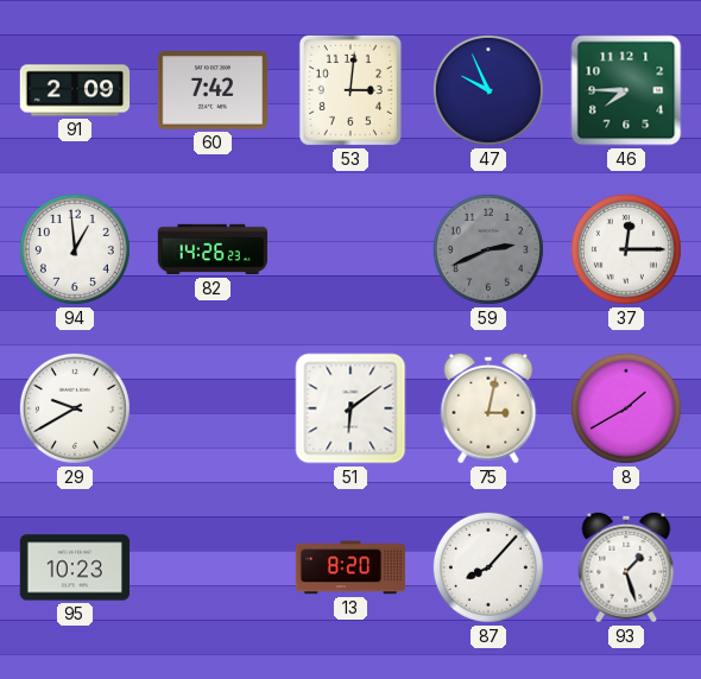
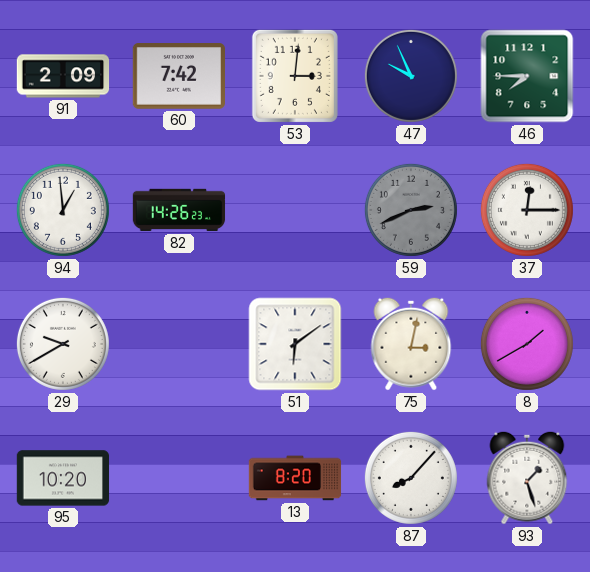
95: 10:23 -> 10:20 (63, 478)
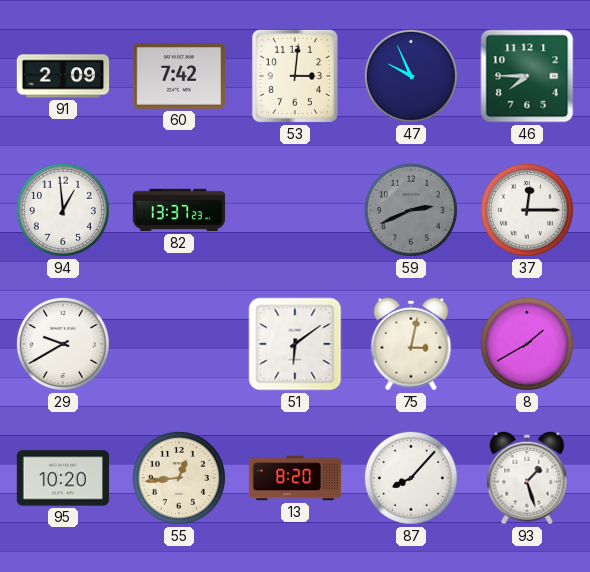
82: 14:26 -> 13:37 (179, 210)
55: none -> 12:44 (179, 478)
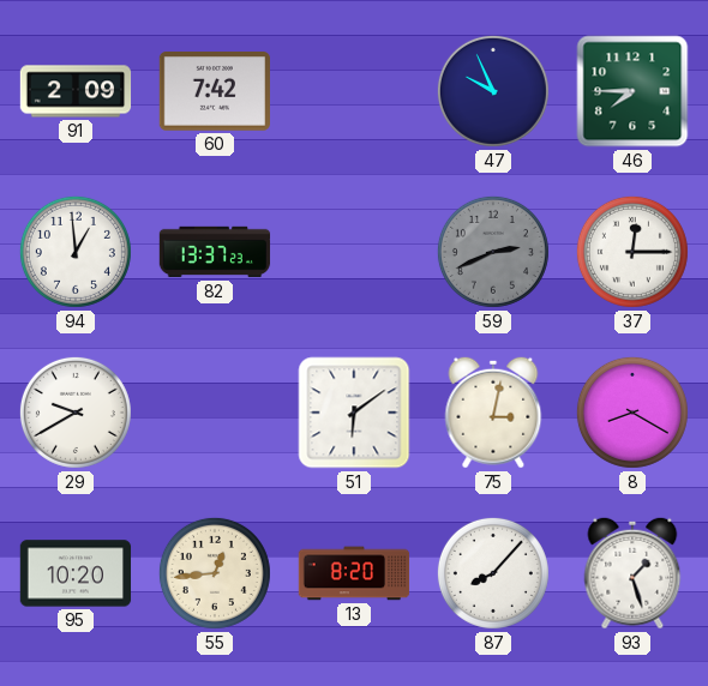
53: 3:01 -> none (295, 76)
8: 1:40 -> 8:20 (632, 413)
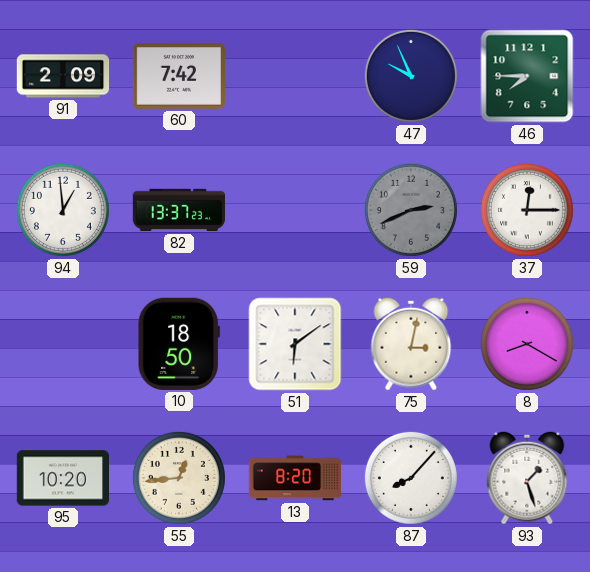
29: 9:40 -> none (76, 413)
10: none -> 18:50 (179, 344)
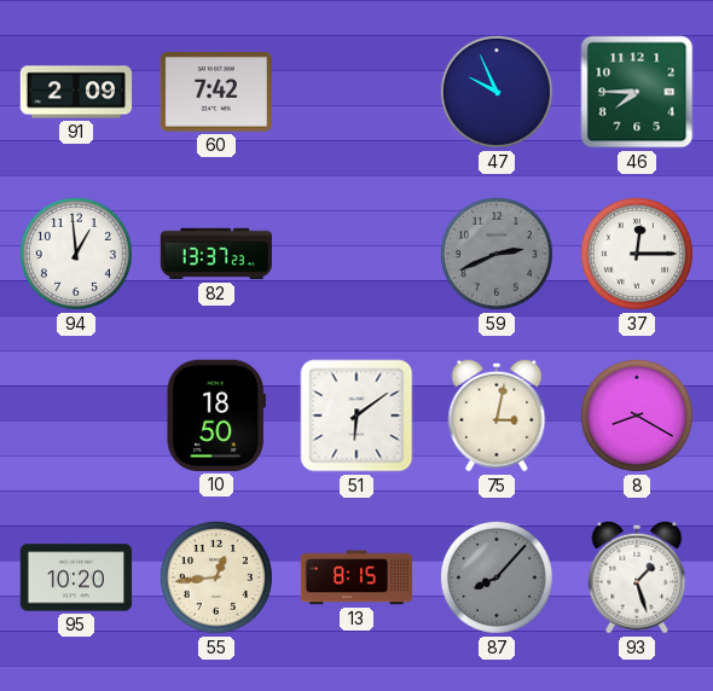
13: 8:20 -> 8:15 (356, 577)
87 dial: white -> grey (497, 577)
